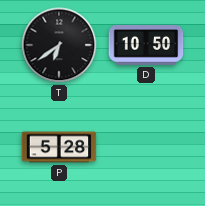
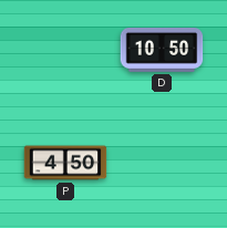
T: 6:39 -> none (59, 45)
P: 5:28 -> 4:50 (65, 163)
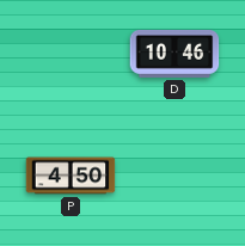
D: 10:50 -> 10:46 (174, 55)
